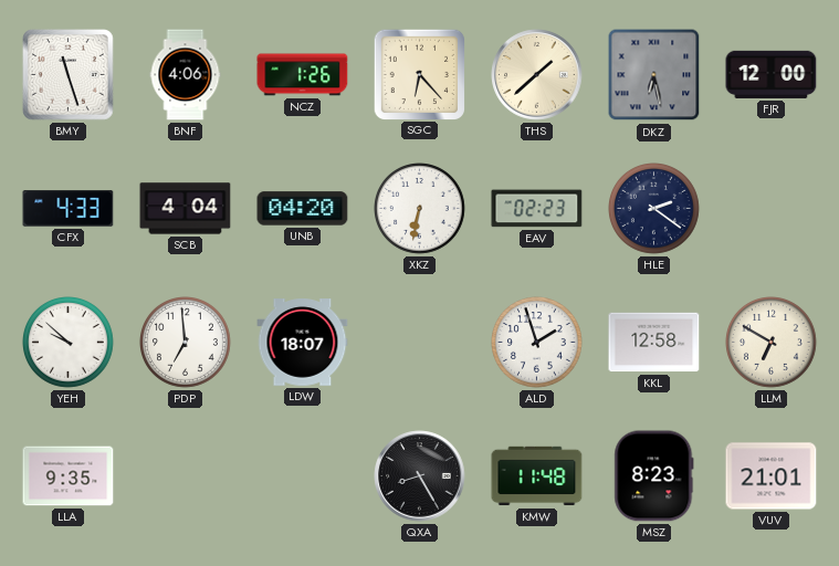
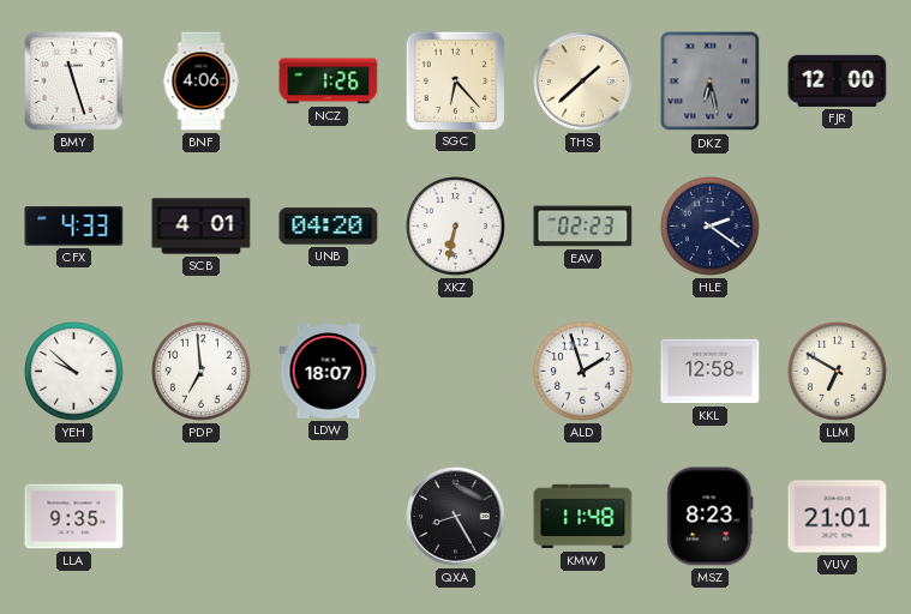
SCB: 4:04 -> 4:01 (202, 227)
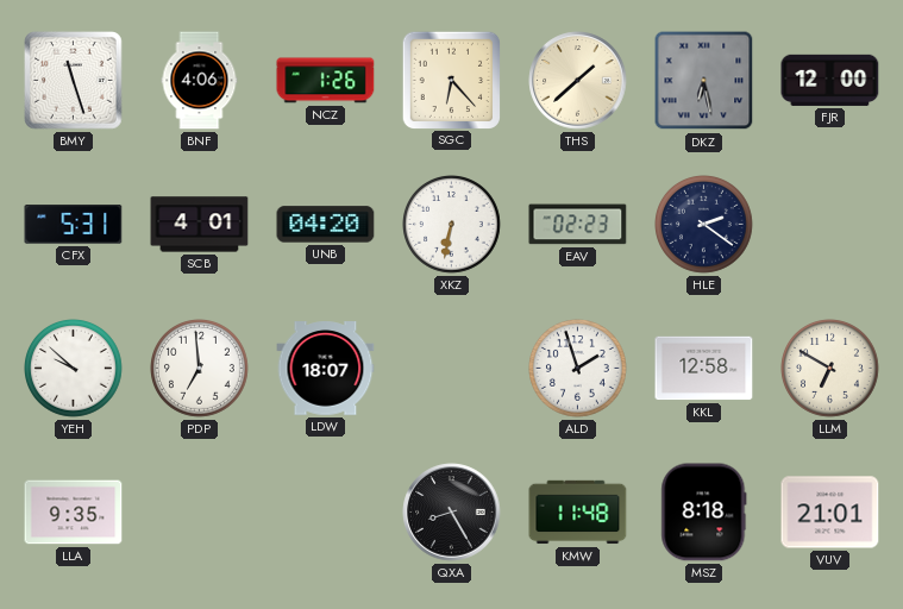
CFX: 4:33 -> 5:31 (74, 225)
MSZ: 8:23 -> 8:18 (704, 513)
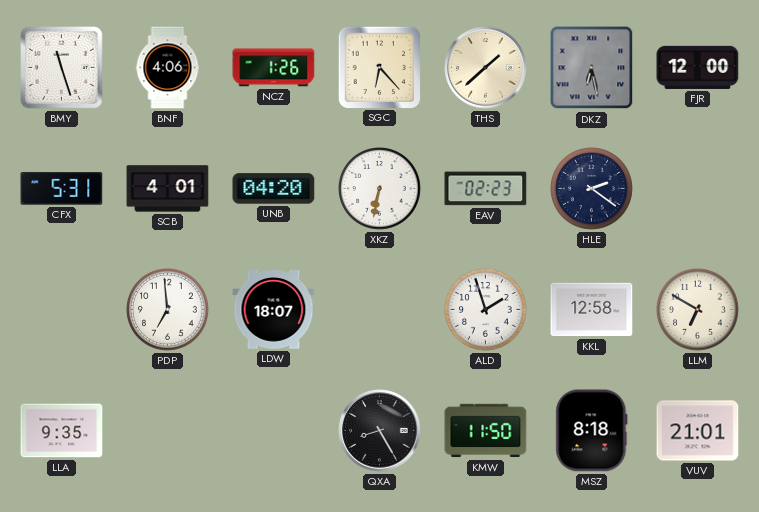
YEH: 9:52 -> none (74, 369)
KMW: 11:48 -> 11:50 (486, 431)
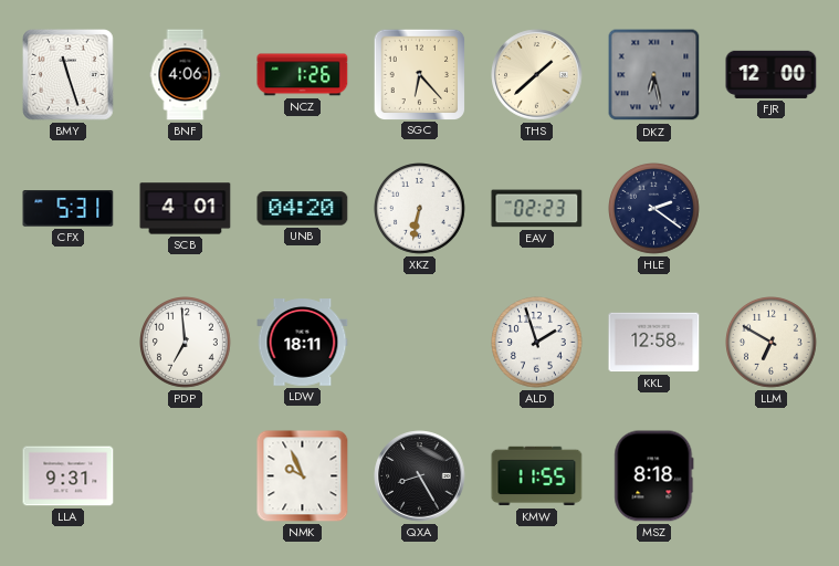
LDW: 18:07 -> 18:11 (303, 343)
LLA: 9:35 -> 9:31 (69, 476)
NMK: none -> 9:56 (303, 476)
KMW: 11:50 -> 11:55 (537, 476)
VUV: 21:01 -> none (698, 431)
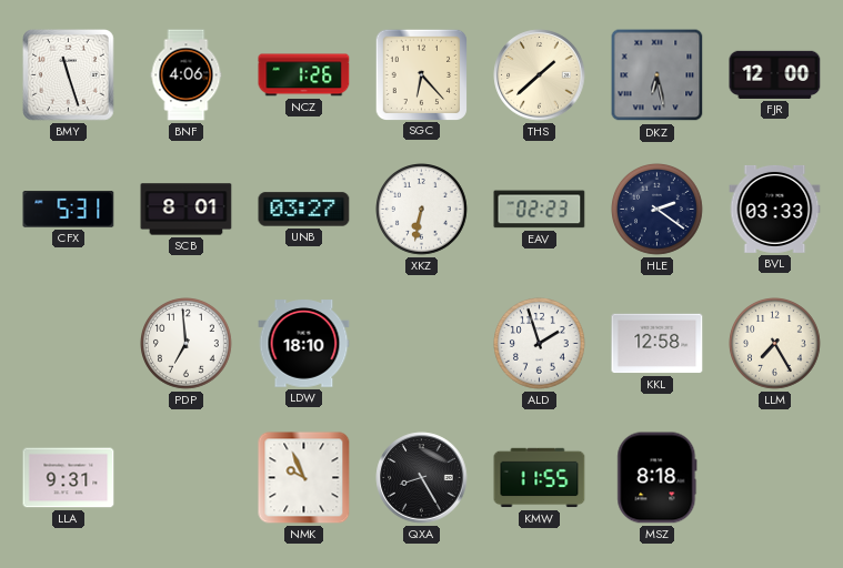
SCB: 4:01 -> 8:01 (187, 210)
UNB: 04:20 -> 03:27 (304, 210)
BVL: none -> 03:33 (775, 209)
LDW: 18:11 -> 18:10 (304, 344)
LLM: 6:50 -> 7:25 (775, 344)
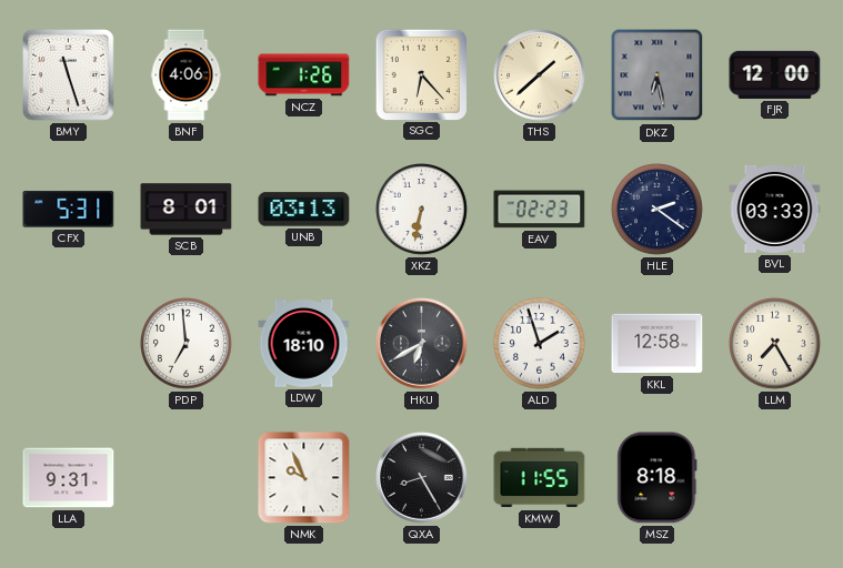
UNB: 03:27 -> 03:13 (304, 210)
HKU: none -> 6:40 (422, 344)
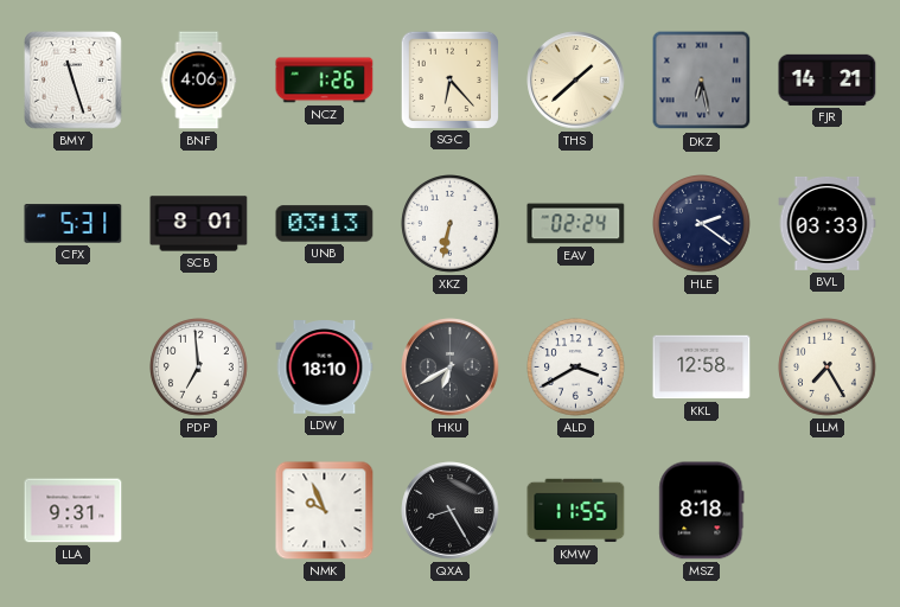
FJR: 12:00 -> 14:21 (828, 79)
EAV: 02:23 -> 02:24 (576, 224)
ALD: 1:57 -> 3:40 (576, 368)
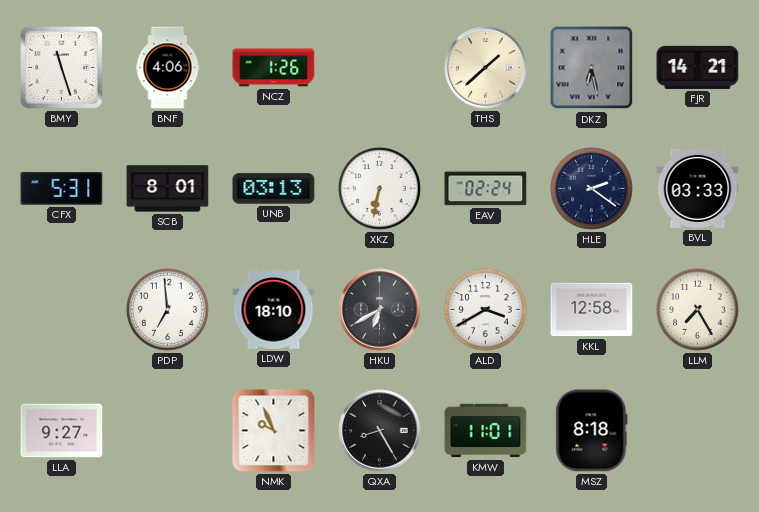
SGC: 6:23 -> none (449, 79)
LLA: 9:31 -> 9:27 (62, 431)
KMW: 11:55 -> 11:01 (486, 431)
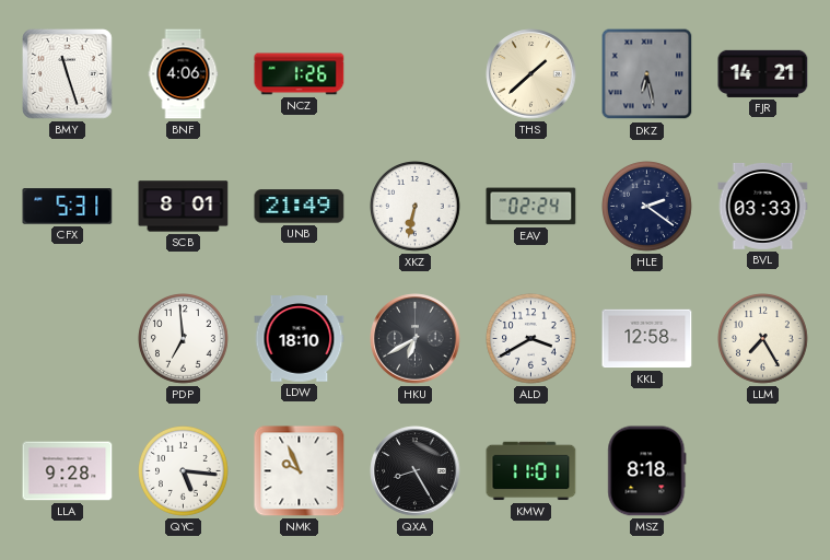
UNB: 03:13 -> 21:49 (300, 207)
LLA: 9:27 -> 9:28 (68, 471)
QYC: none -> 5:16 (184, 471)
